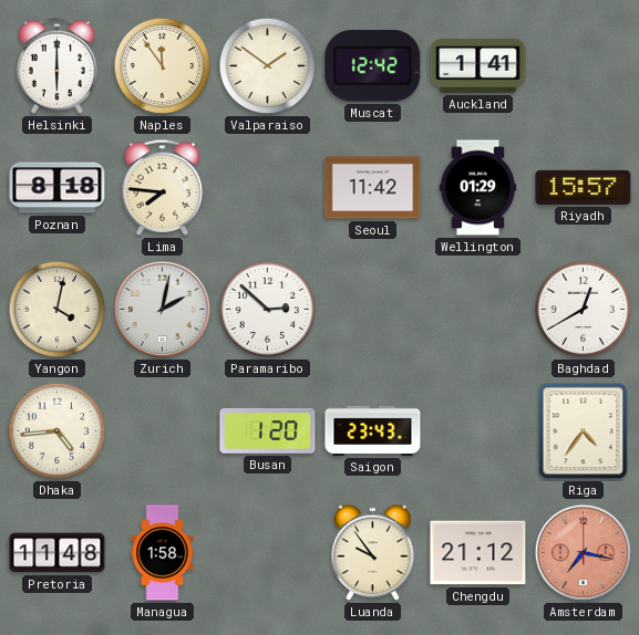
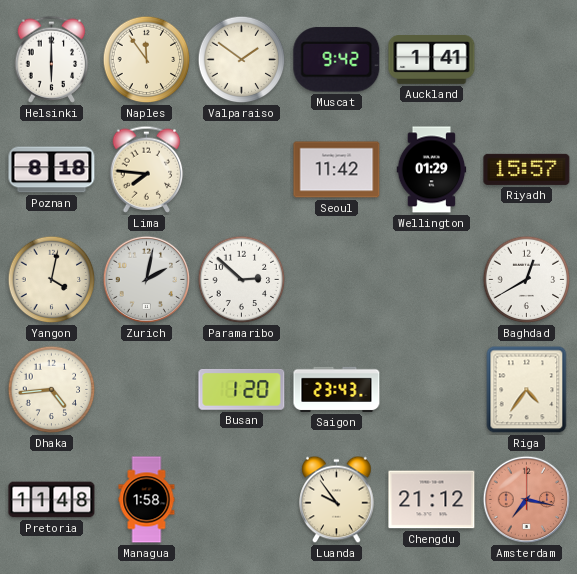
Muscat: 12:42 -> 9:42 (337, 60)
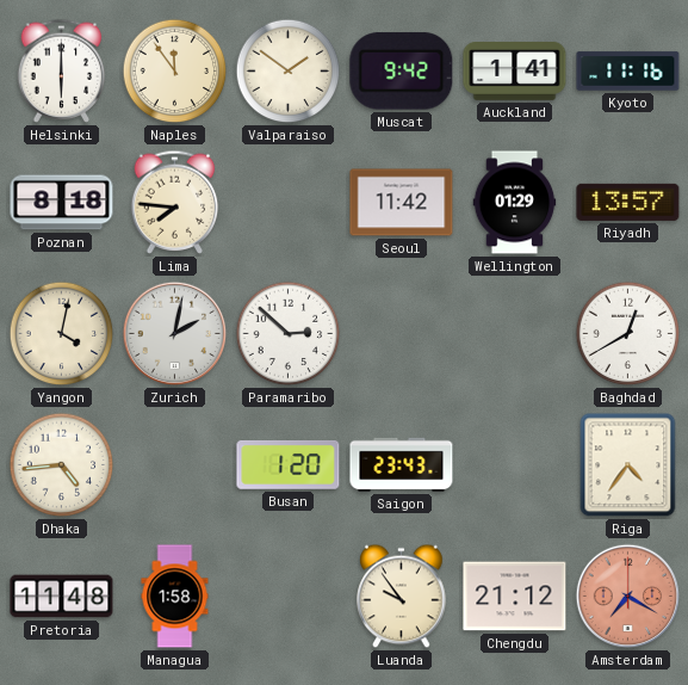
Kyoto: none -> 11:16 (628, 72)
Riyadh: 15:57 -> 13:57 (628, 202)
Amsterdam: 7:17 -> 7:20 (628, 597)
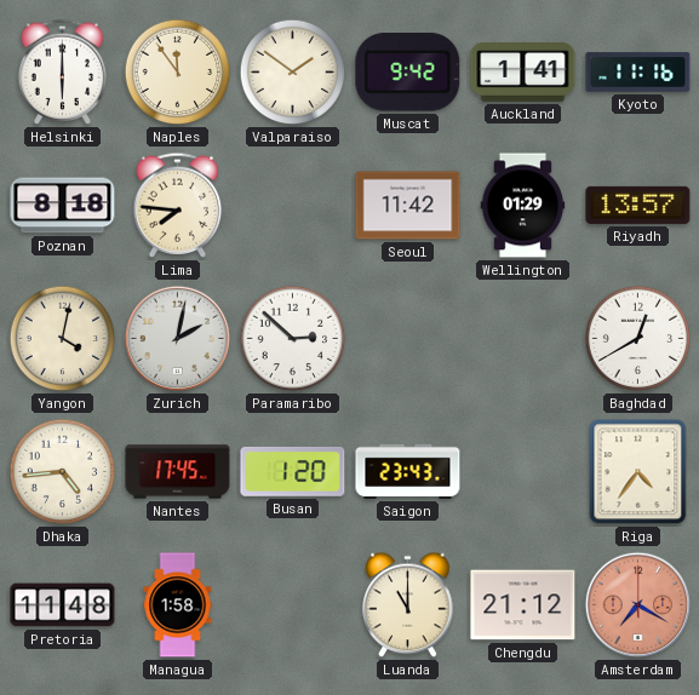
Nantes: none -> 17:45 (178, 472)
Luanda: 9:54 -> 11:00 (408, 605)
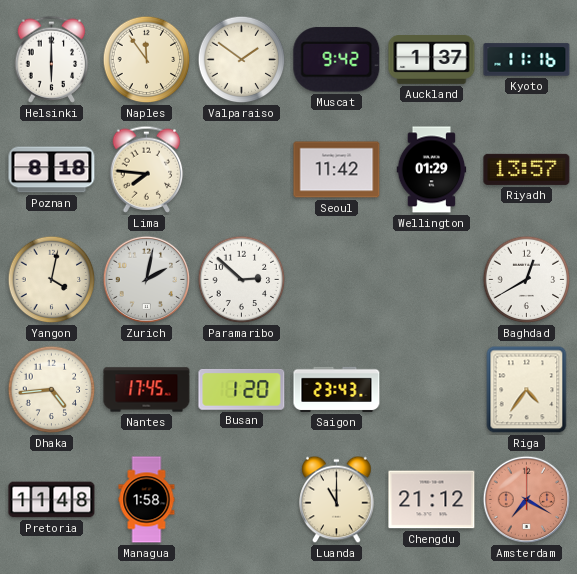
Auckland: 1:41 -> 1:37 (432, 60)
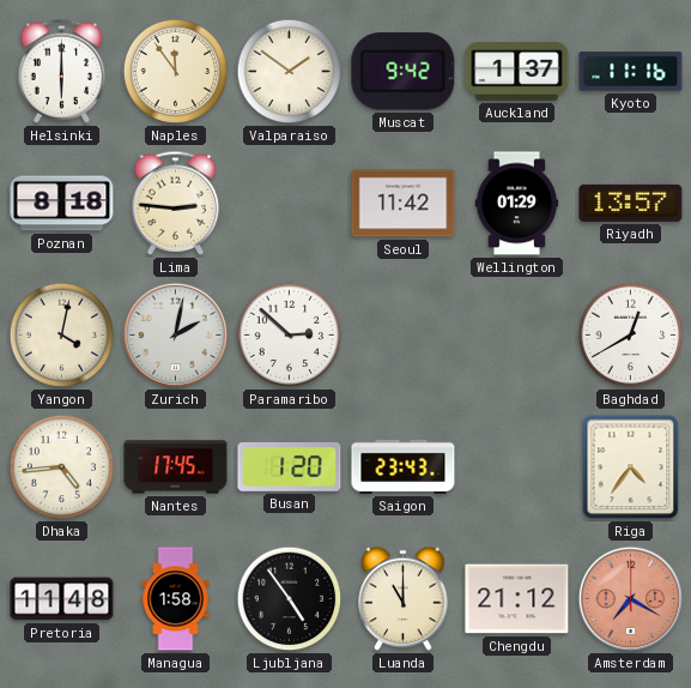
Lima: 7:46 -> 2:46 (176, 203)
Ljubljana: none -> 4:54 (290, 599)
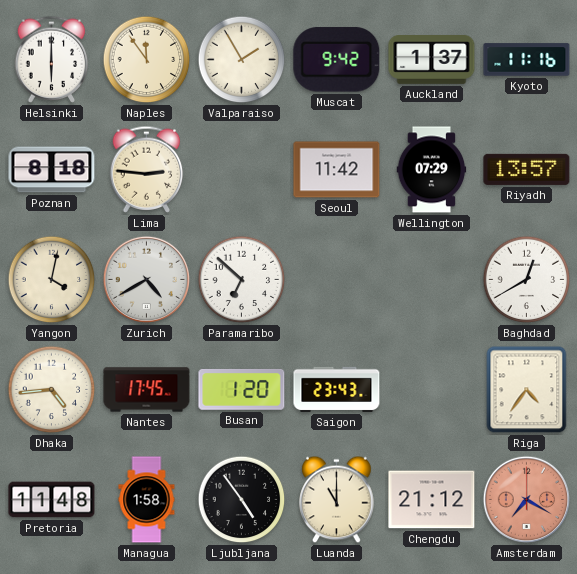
Valparaiso: 1:51 -> 1:55 (242, 60)
Wellington: 01:29 -> 07:29 (432, 170)
Zurich: 2:02 -> 4:40 (147, 280)
Paramaribo: 2:52 -> 6:52 (242, 280)
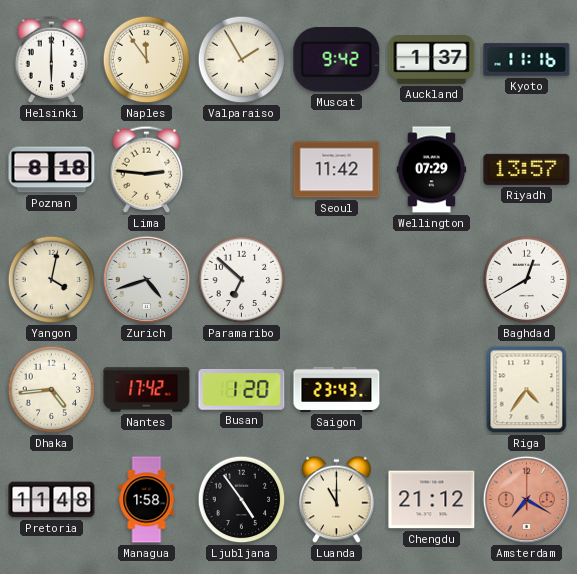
Zurich: 4:40 -> 4:42 (147, 280)
Nantes: 17:45 -> 17:42 (147, 390)
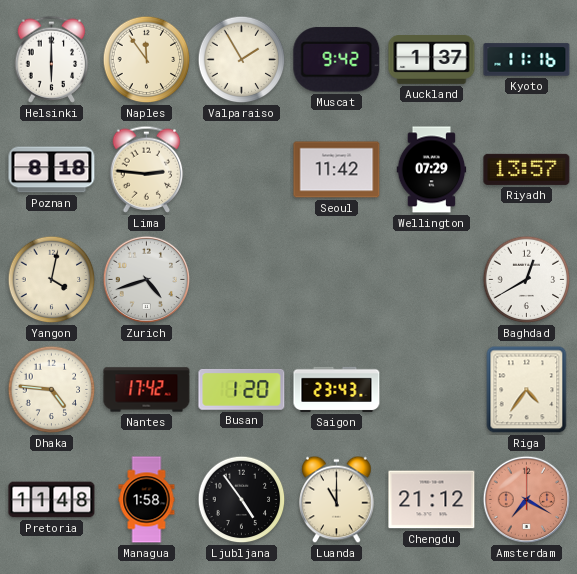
Paramaribo: 6:52 -> none (242, 280)
Dhaka: 4:44 -> 4:46 (52, 390)
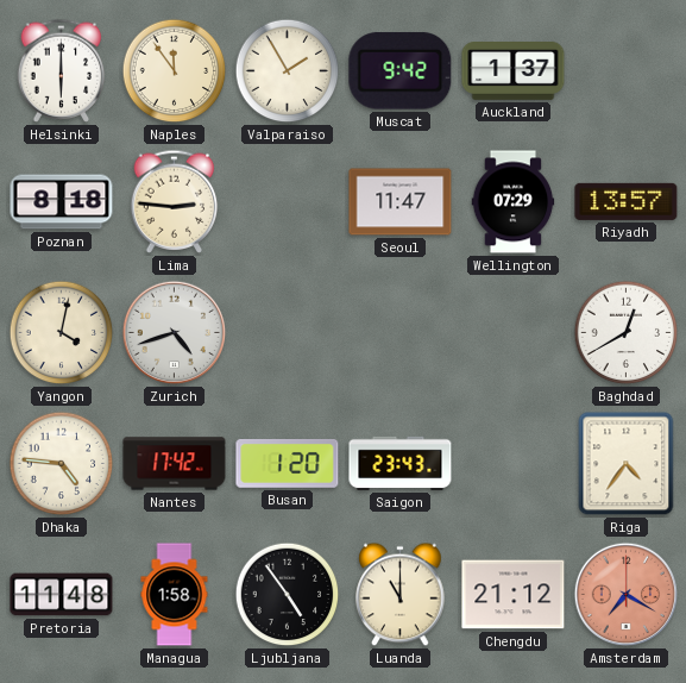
Kyoto: 11:16 -> none (527, 60)
Seoul: 11:42 -> 11:47 (401, 202)
